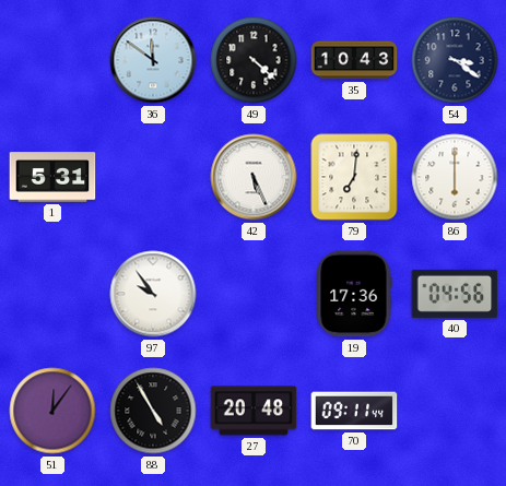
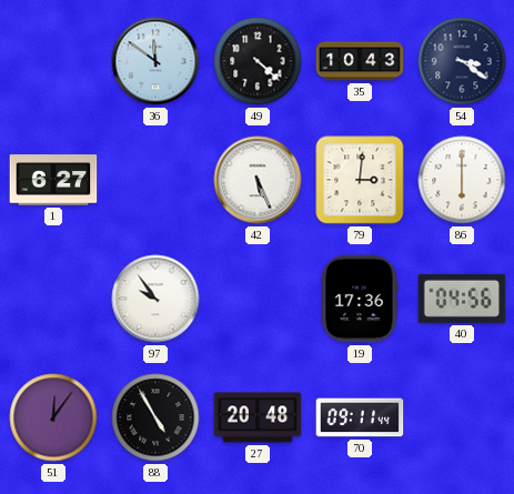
1: 5:31 -> 6:27 (53, 180)
79: 7:01 -> 3:01 (360, 180)
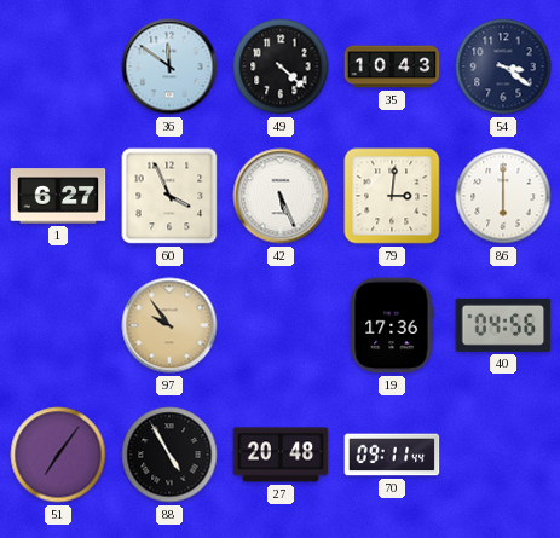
60: none -> 3:56 (169, 196)
97 dial: white -> champagne (169, 325)
51: 12:06 -> 7:06 (58, 455)
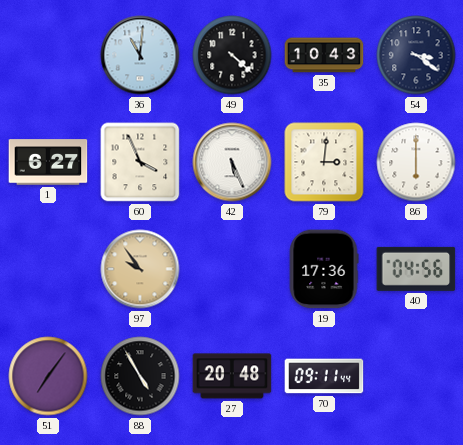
36: 11:51 -> 11:01 (140, 55)
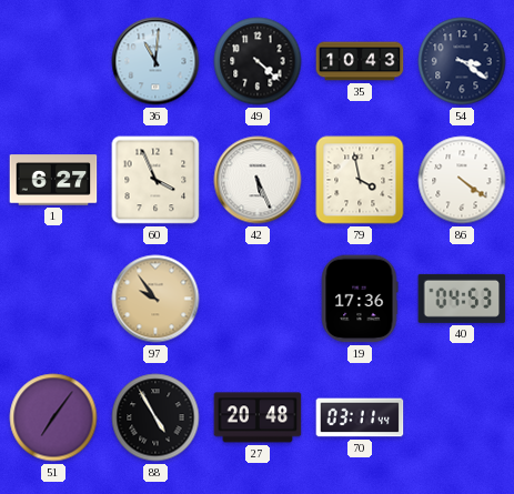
79: 3:01 -> 3:58 (360, 180)
86: 6:00 -> 4:21 (462, 180)
40: 04:56 -> 04:53 (462, 299)
70: 09:11 -> 03:11 (360, 417)
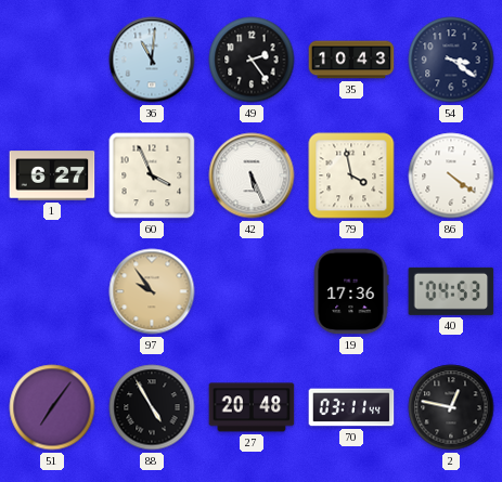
49: 4:22 -> 2:24 (252, 60)
2: none -> 12:47 (451, 407)
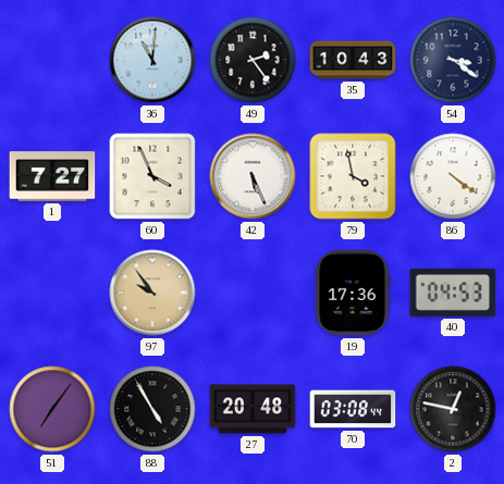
1: 6:27 -> 7:27 (52, 176)
70: 03:11 -> 03:08 (353, 409)
